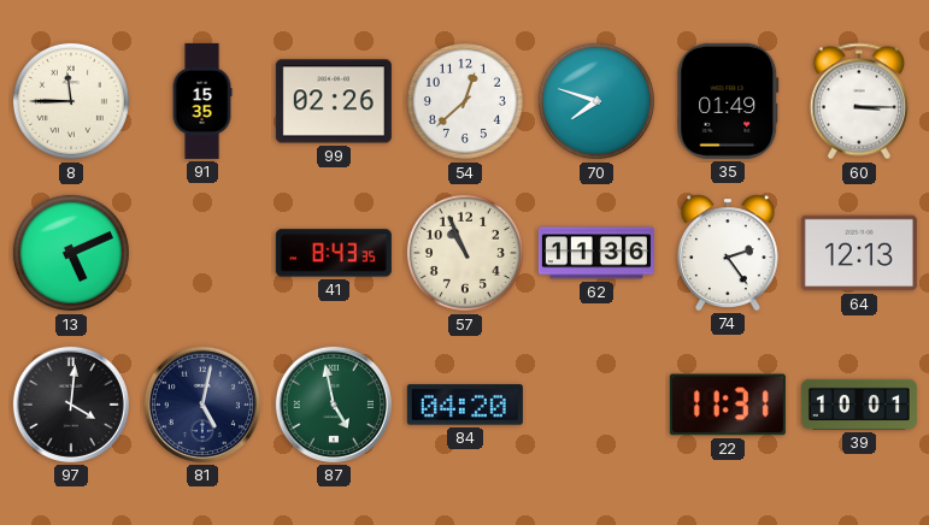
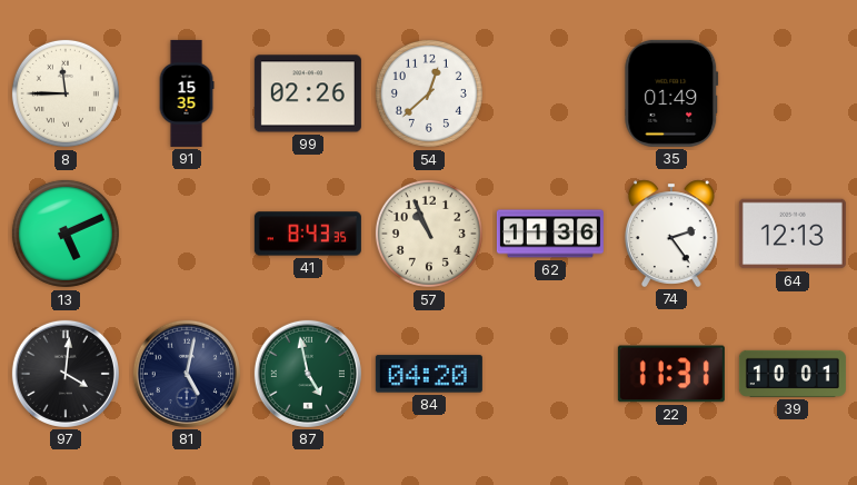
70: 7:48 -> none (596, 101)
60: 3:15 -> none (859, 101)
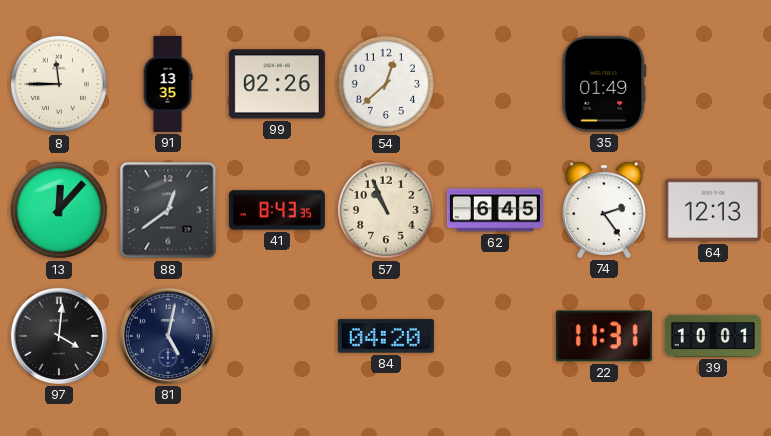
91: 15:35 -> 13:35 (168, 84)
13: 5:11 -> 12:07 (59, 210)
88: none -> 12:39 (168, 210)
62: 11:36 -> 6:45 (495, 210)
87: 4:58 -> none (308, 374)
